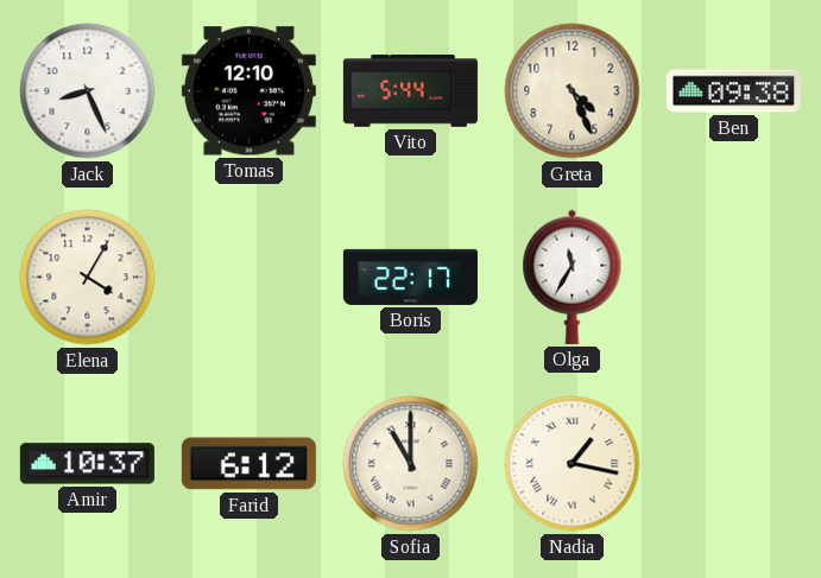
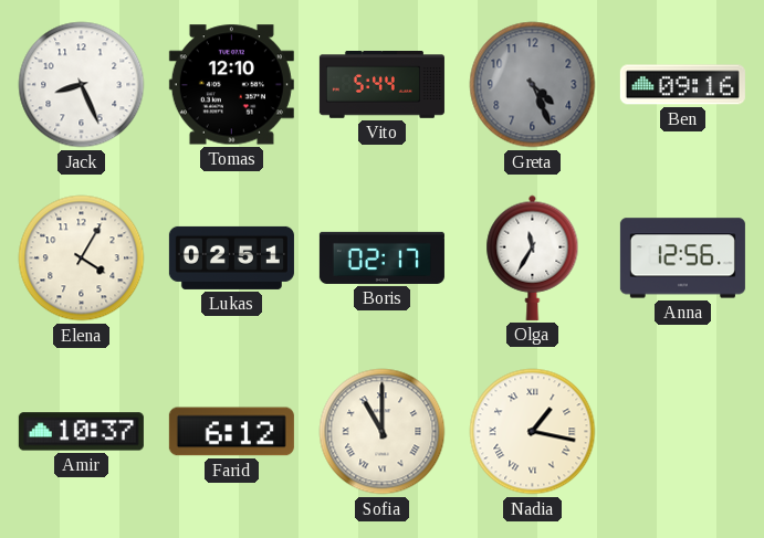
Greta dial: cream -> grey (533, 85)
Ben: 09:38 -> 09:16 (682, 85)
Lukas: none -> 02:51 (231, 257)
Boris: 22:17 -> 02:17 (381, 257)
Anna: none -> 12:56 (682, 259)
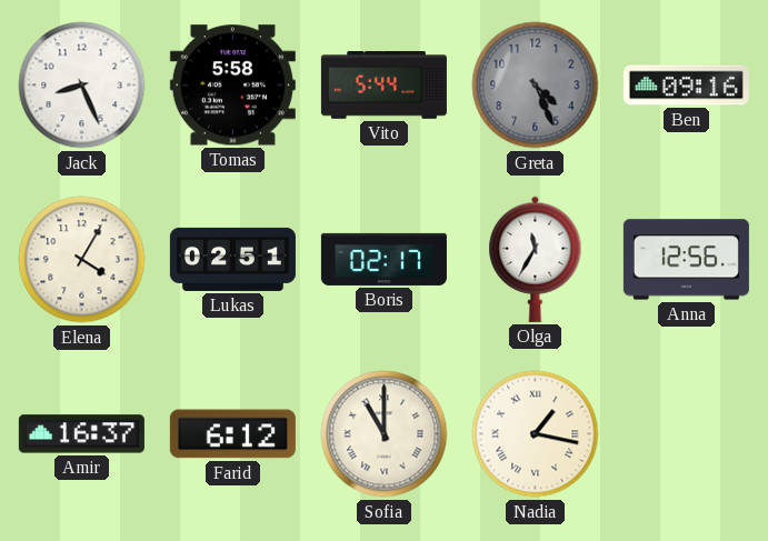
Tomas: 12:10 -> 5:58 (232, 86)
Amir: 10:37 -> 16:37 (81, 434)
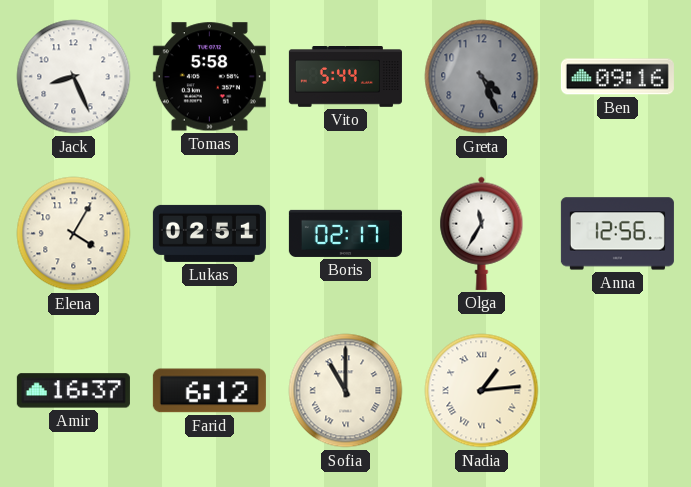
Nadia: 1:17 -> 1:14 (482, 391)
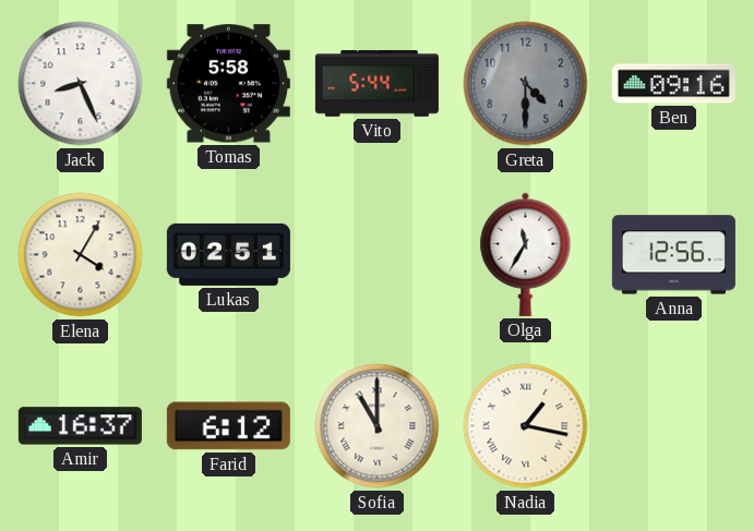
Greta: 4:26 -> 4:30 (526, 84)
Boris: 02:17 -> none (345, 233)
Nadia: 1:14 -> 1:17 (526, 426)
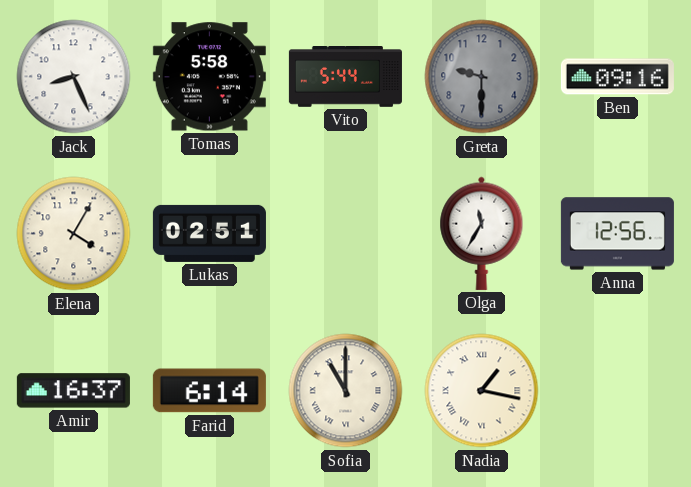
Greta: 4:30 -> 9:30 (482, 77)
Farid: 6:12 -> 6:14 (209, 391)
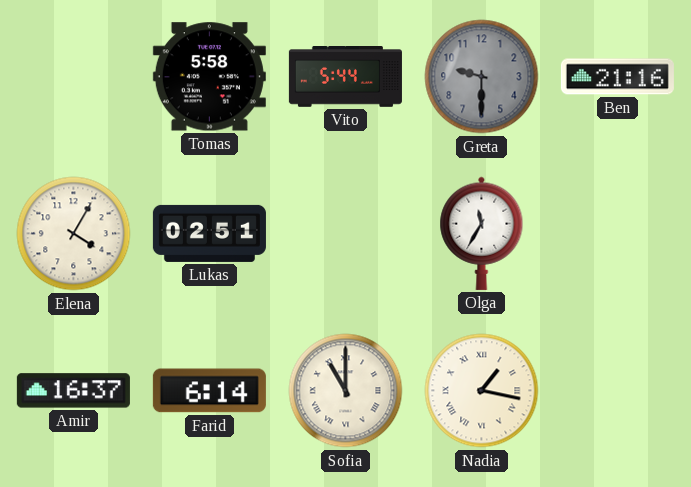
Jack: 8:26 -> none (74, 77)
Ben: 09:16 -> 21:16 (617, 77)
Anna: 12:56 -> none (617, 234)
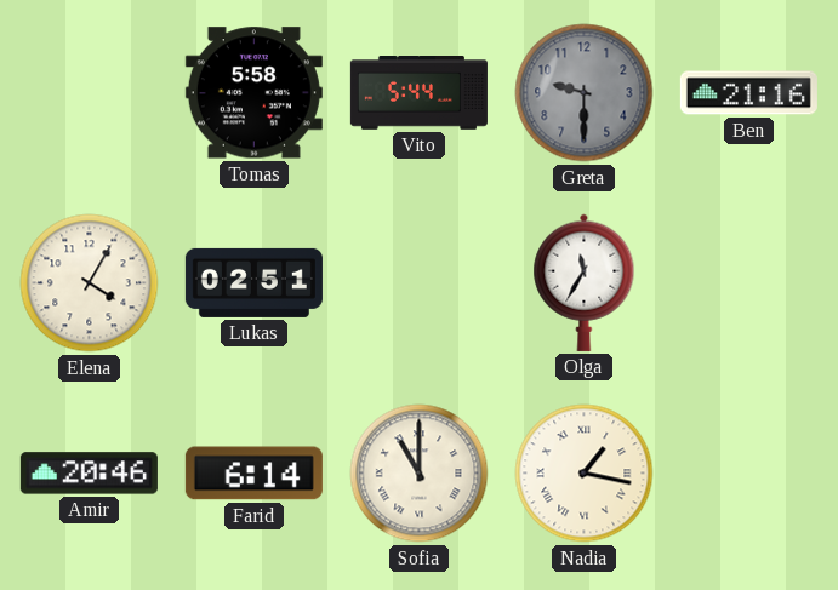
Amir: 16:37 -> 20:46 (89, 474)
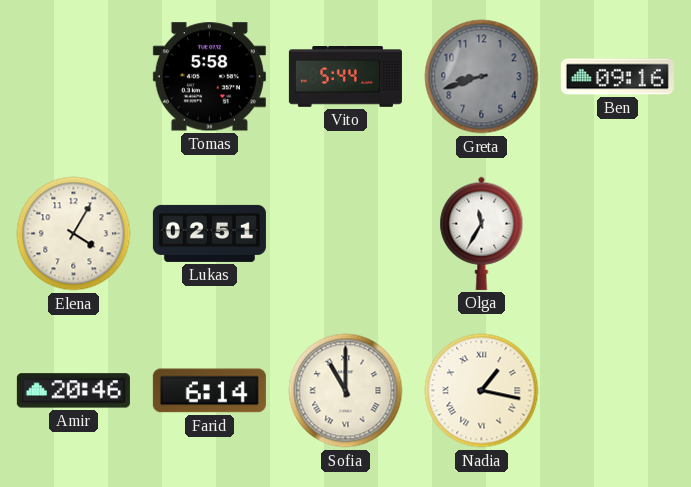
Greta: 9:30 -> 8:42 (482, 77)
Ben: 21:16 -> 09:16 (617, 77)
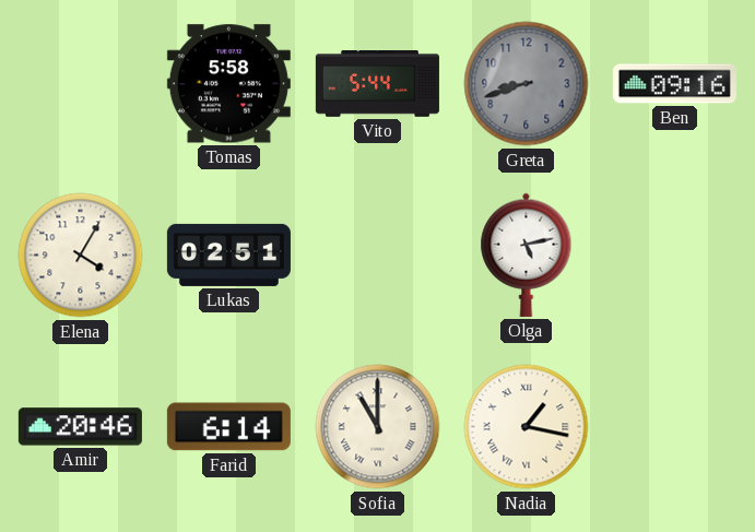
Olga: 11:35 -> 5:13 (527, 255)
